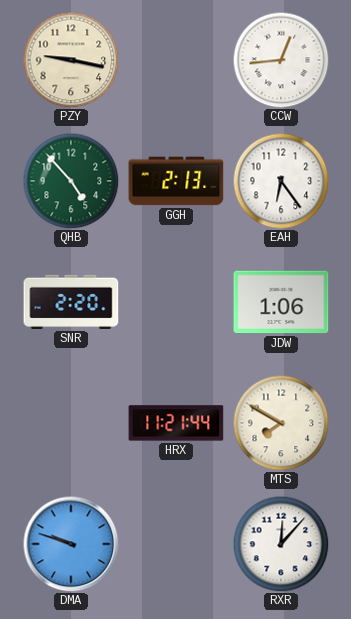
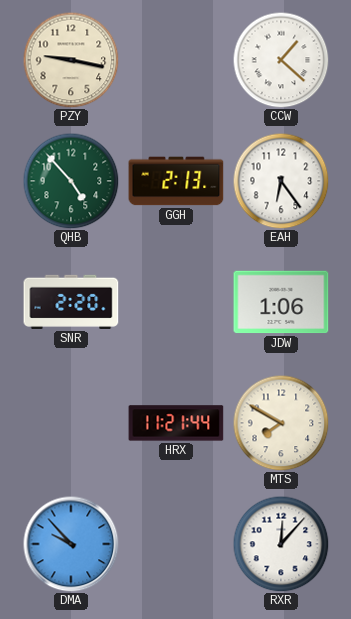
CCW: 12:44 -> 1:22 (281, 60)
DMA: 9:48 -> 9:53 (71, 544)
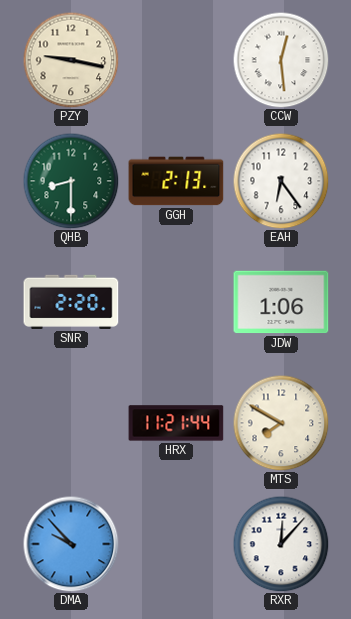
CCW: 1:22 -> 12:29 (281, 60)
QHB: 4:53 -> 8:30 (71, 181)
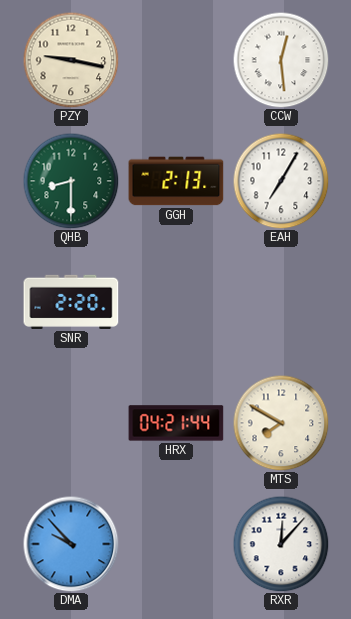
EAH: 6:24 -> 7:05 (281, 181)
JDW: 1:06 -> none (281, 302)
HRX: 11:21 -> 04:21 (176, 423)
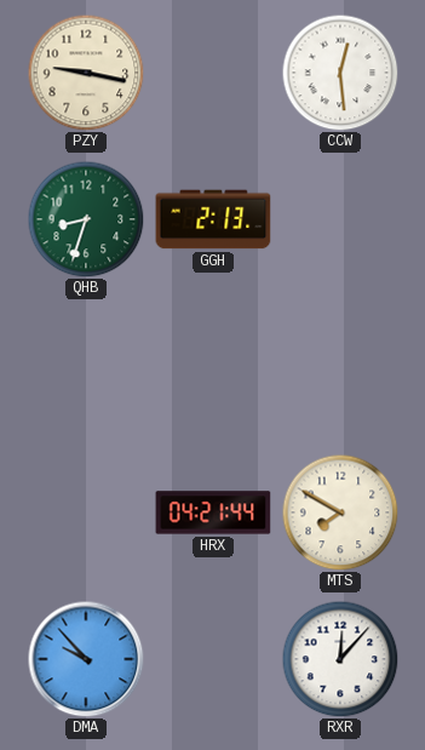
QHB: 8:30 -> 8:33 (86, 219)
EAH: 7:05 -> none (281, 181)
SNR: 2:20 -> none (71, 302)
